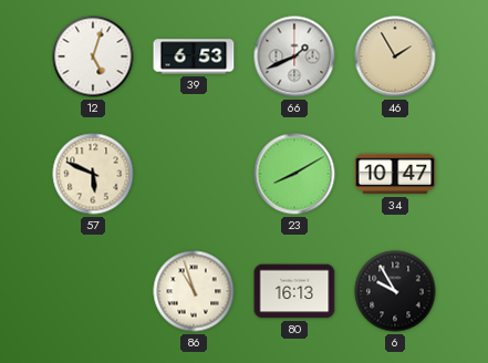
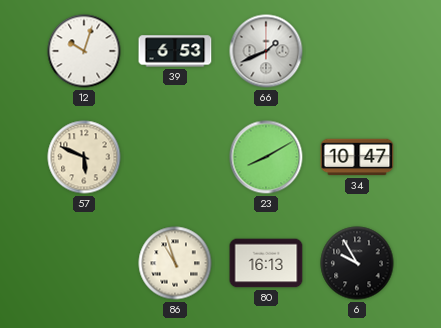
12: 5:03 -> 10:03 (84, 51)
46: 1:55 -> none (395, 56)
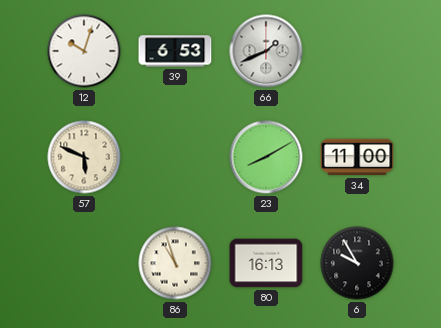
34: 10:47 -> 11:00 (357, 157)
